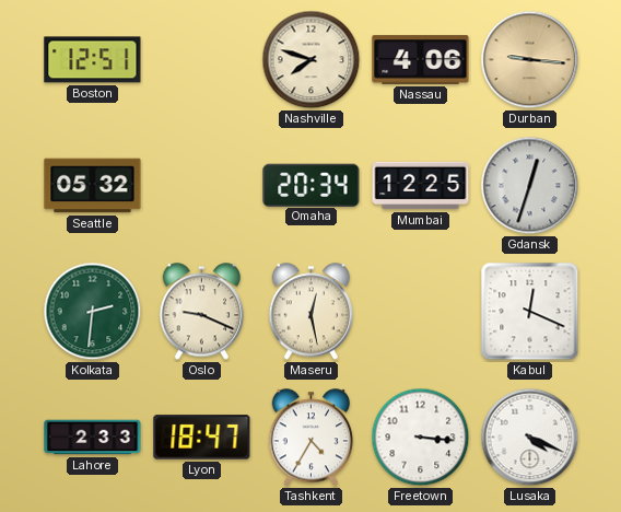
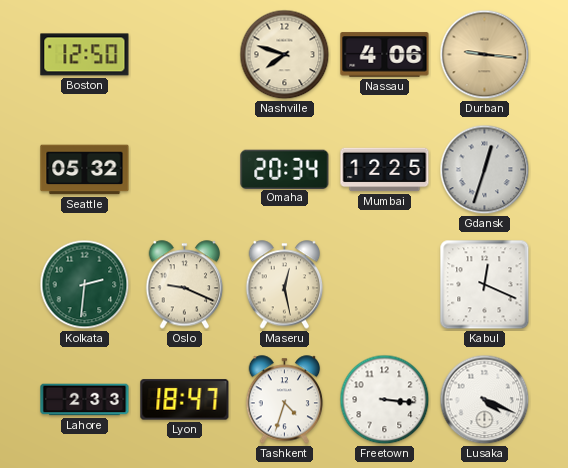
Boston: 12:51 -> 12:50 (85, 55)
Tashkent: 4:35 -> 4:33 (285, 400)
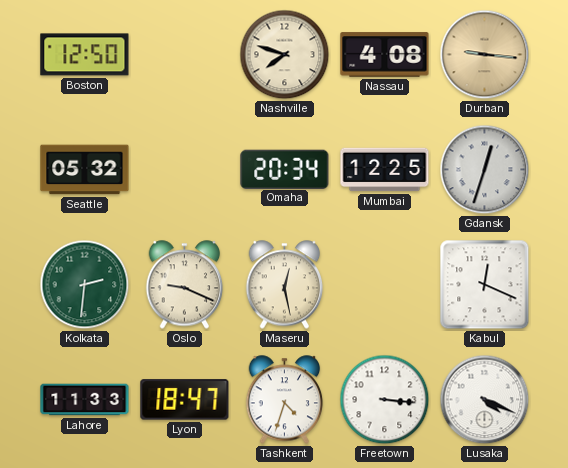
Nassau: 4:06 -> 4:08 (385, 55)
Lahore: 2:33 -> 11:33 (85, 400)
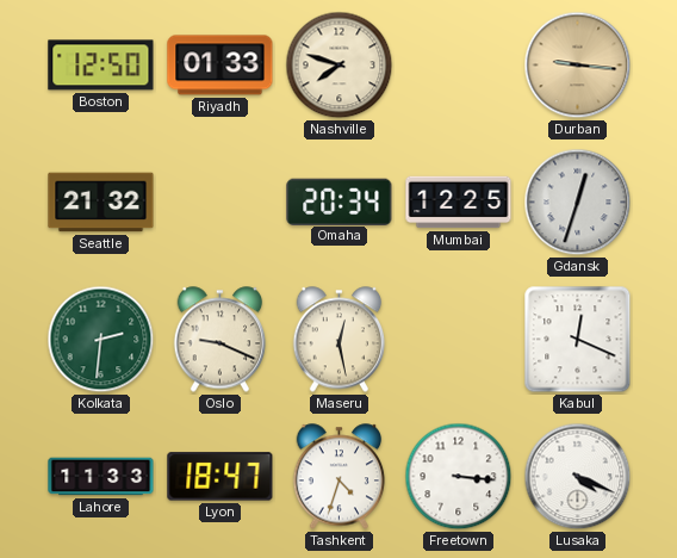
Riyadh: none -> 01:33 (221, 66)
Nassau: 4:08 -> none (385, 55)
Seattle: 05:32 -> 21:32 (101, 203)
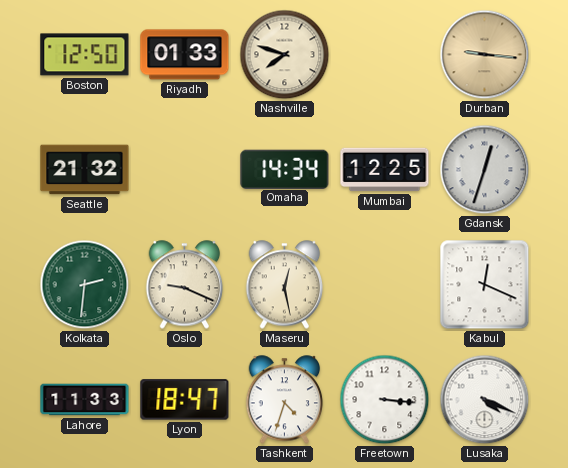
Omaha: 20:34 -> 14:34 (285, 169)
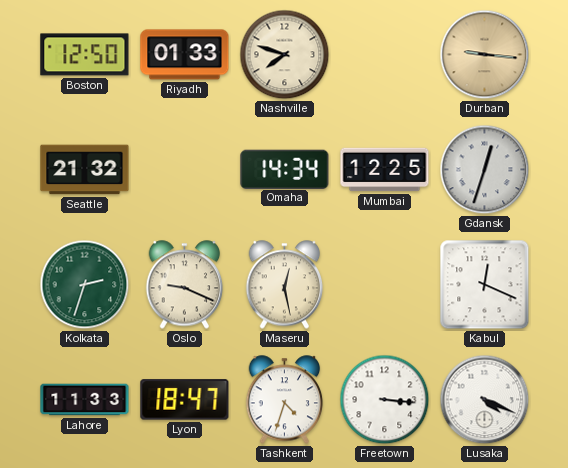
Kolkata: 2:31 -> 2:33 (85, 285)
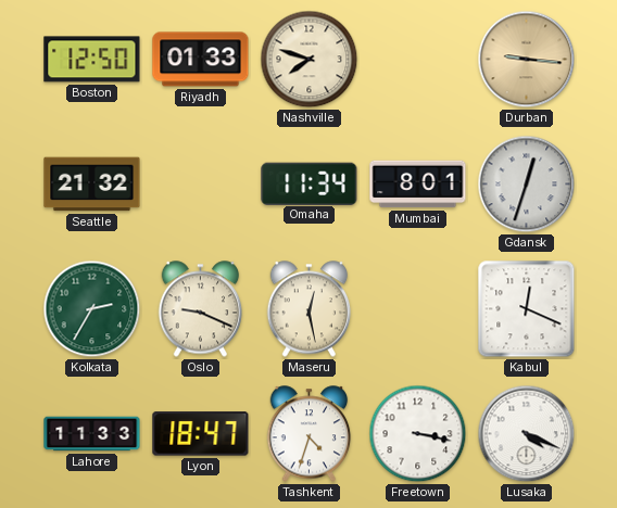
Omaha: 14:34 -> 11:34 (310, 183)
Mumbai: 12:25 -> 8:01 (418, 185)
Kolkata: 2:33 -> 2:35 (92, 309)
Freetown: 3:16 -> 3:17 (418, 434)
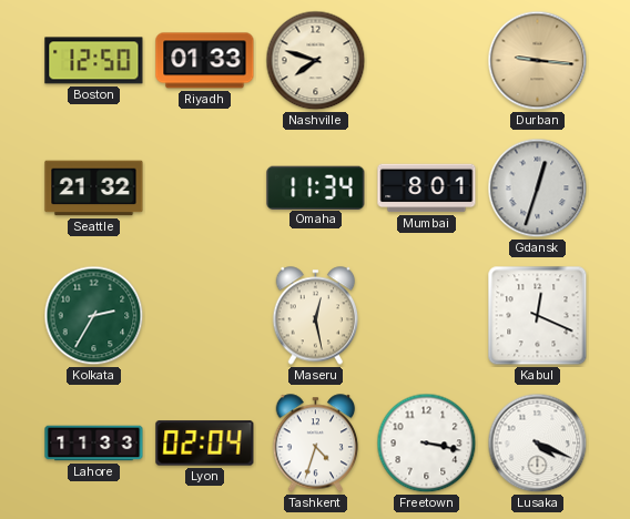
Oslo: 9:19 -> none (201, 309)
Lyon: 18:47 -> 02:04 (205, 444)
